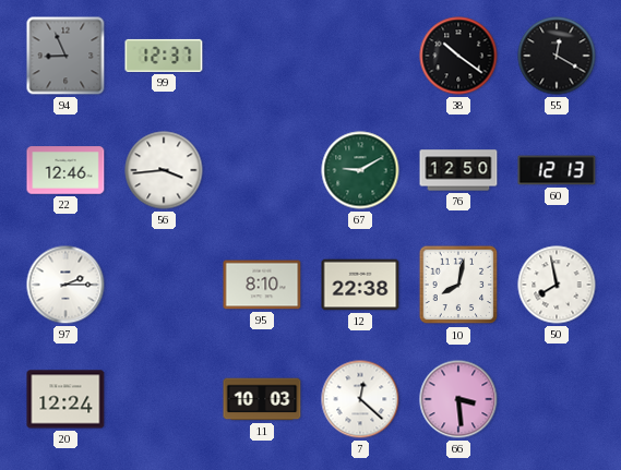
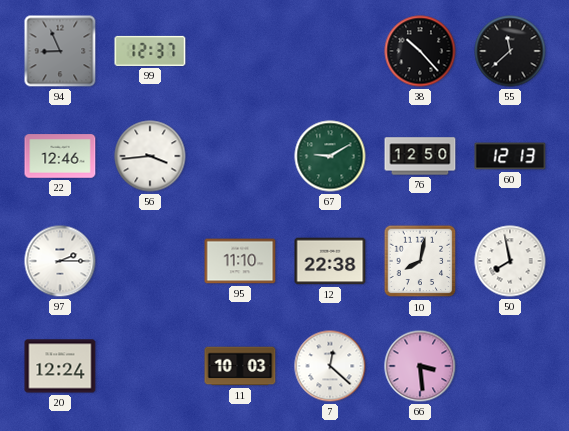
38: 10:21 -> 10:23 (420, 51)
55: 12:20 -> 11:38 (510, 51)
95: 8:10 -> 11:10 (240, 261)
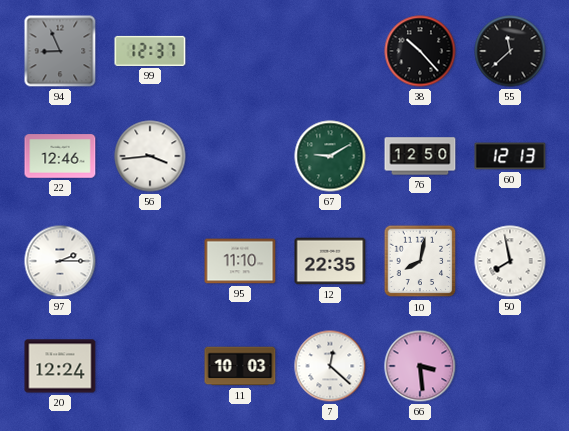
12: 22:38 -> 22:35 (330, 261)
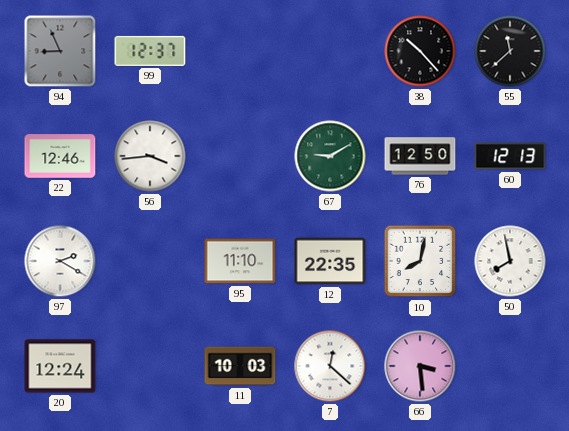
97: 2:15 -> 2:20 (60, 261)
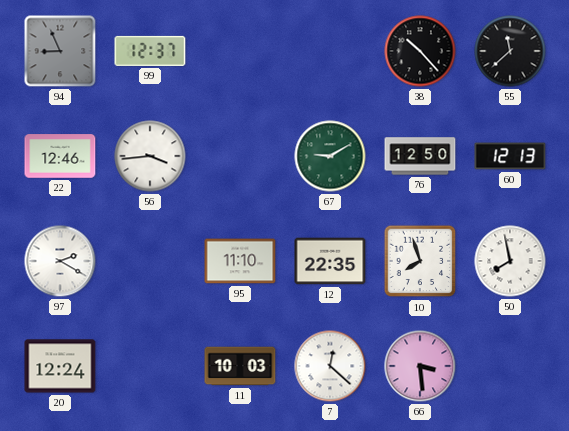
10: 8:02 -> 7:57 (420, 261)
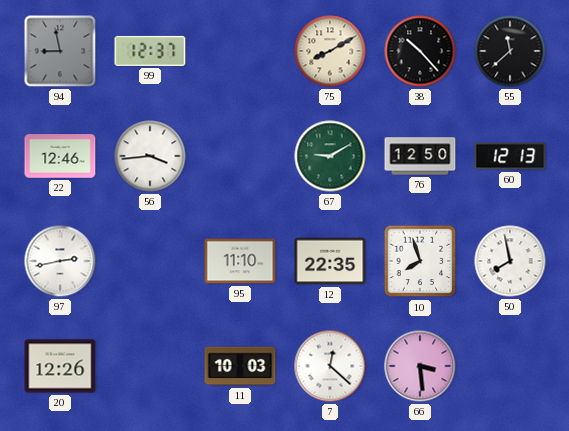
94: 8:56 -> 8:58 (60, 51)
75: none -> 8:10 (330, 51)
97: 2:20 -> 2:43 (60, 261)
20: 12:24 -> 12:26 (60, 366)
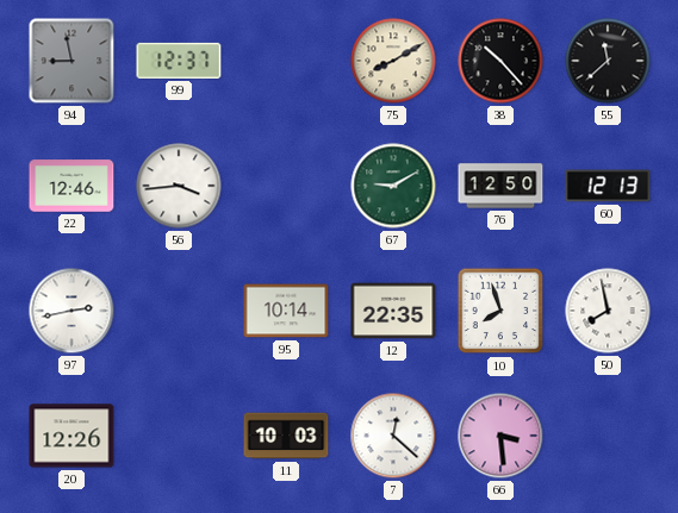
95: 11:10 -> 10:14 (286, 311)
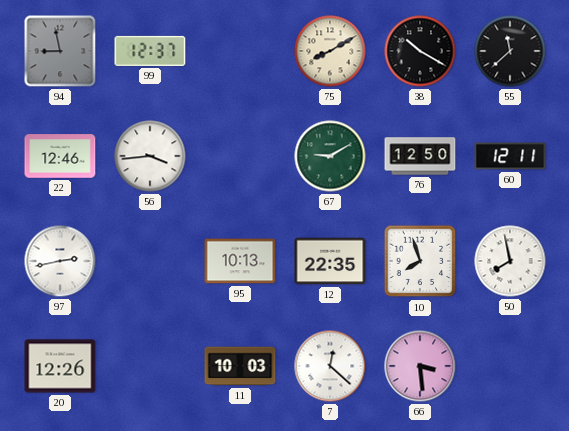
38: 10:23 -> 10:20 (420, 51)
60: 12:13 -> 12:11 (510, 156)
95: 10:14 -> 10:13 (240, 261)
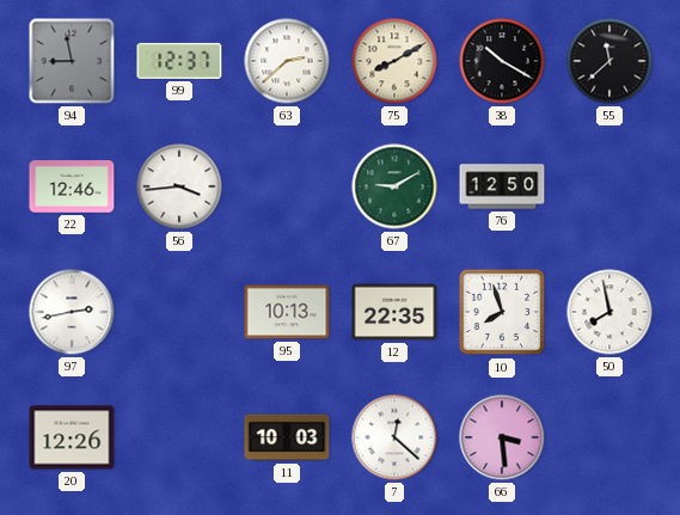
63: none -> 2:38 (287, 61)
60: 12:11 -> none (510, 156)
